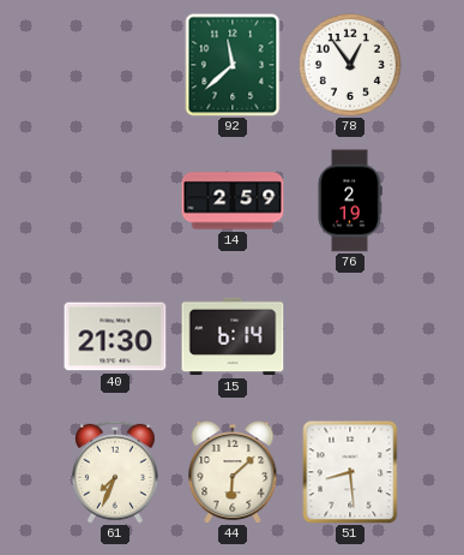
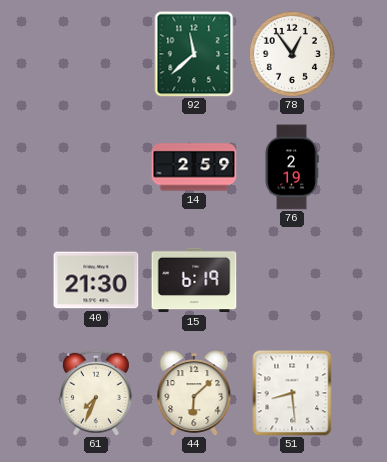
15: 6:14 -> 6:19 (194, 280)
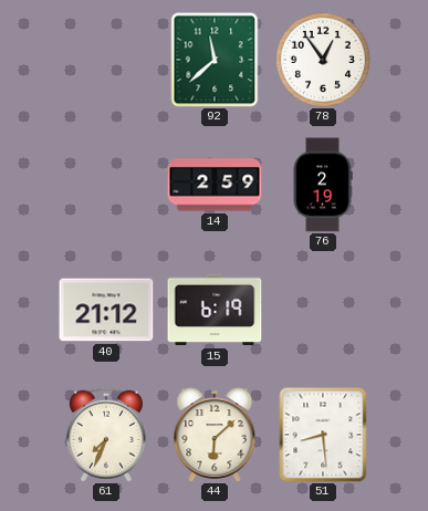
40: 21:30 -> 21:12 (106, 310)
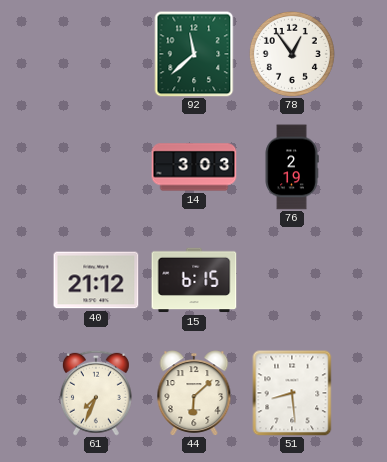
14: 2:59 -> 3:03 (194, 167)
15: 6:19 -> 6:15 (194, 280)
